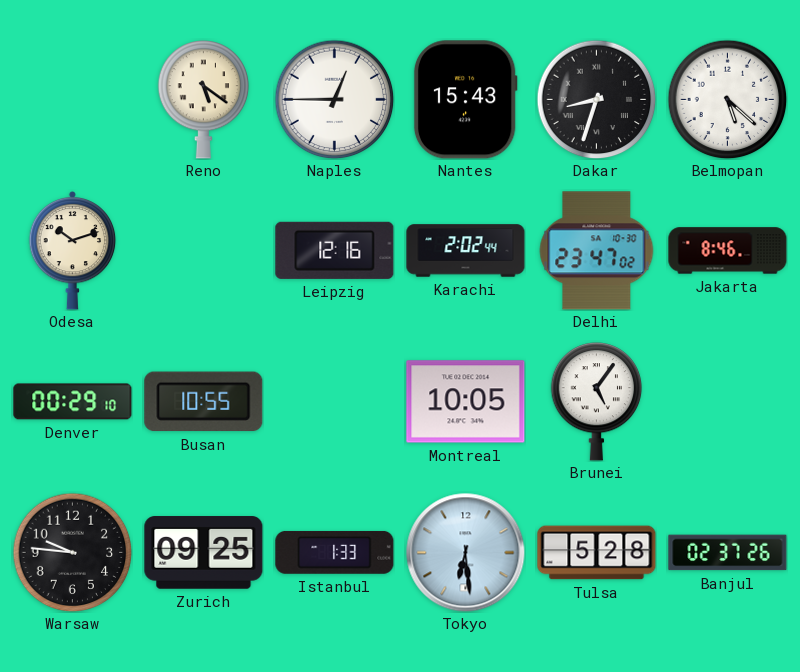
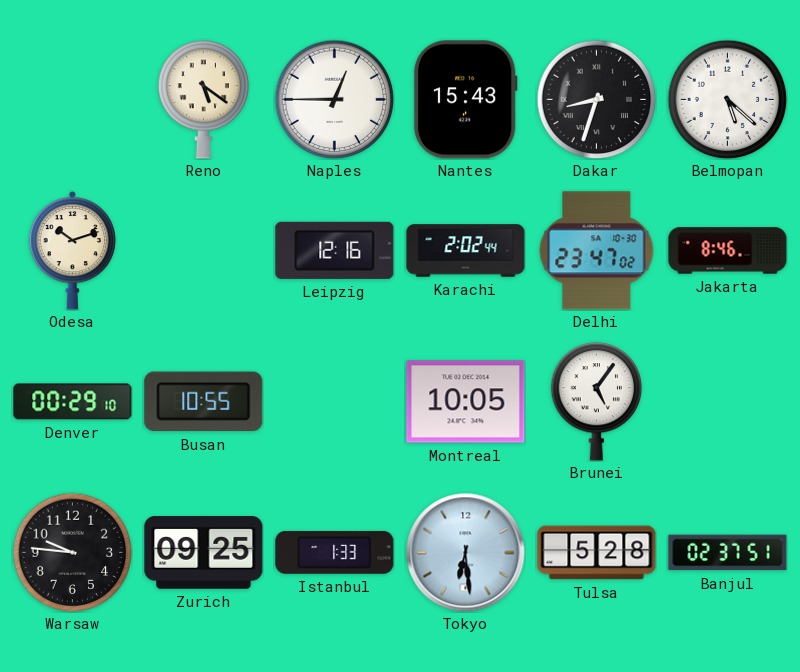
Banjul: 02:37:26 -> 02:37:51 (728, 553)
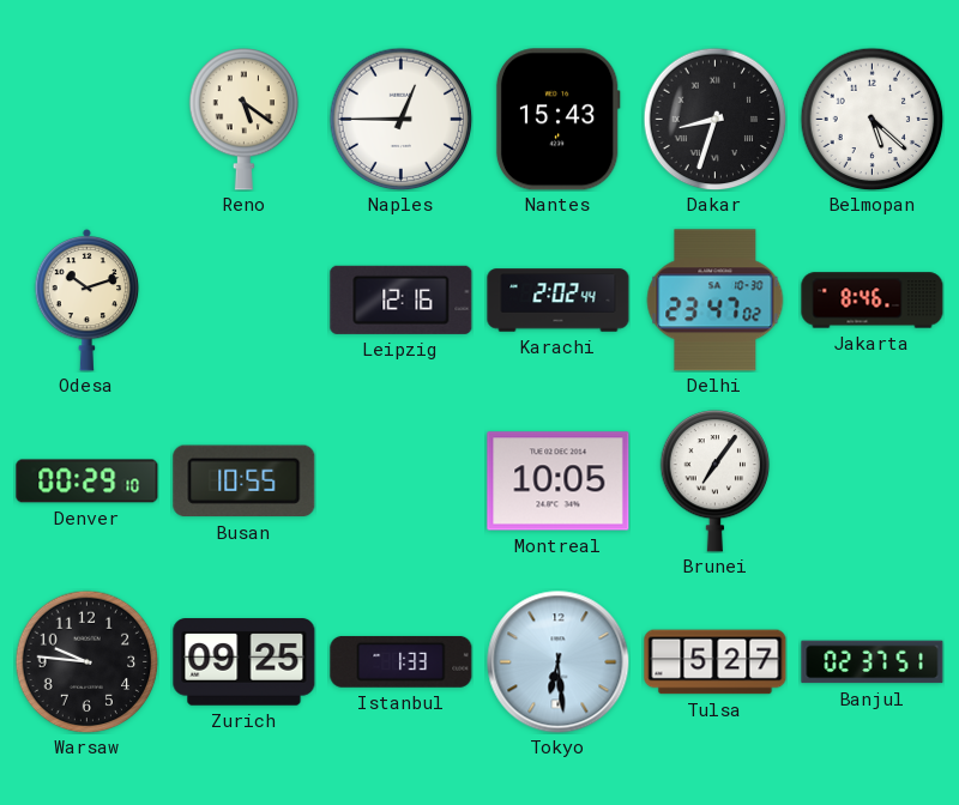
Brunei: 5:06 -> 7:06 (716, 482)
Tulsa: 5:28 -> 5:27 (716, 662)
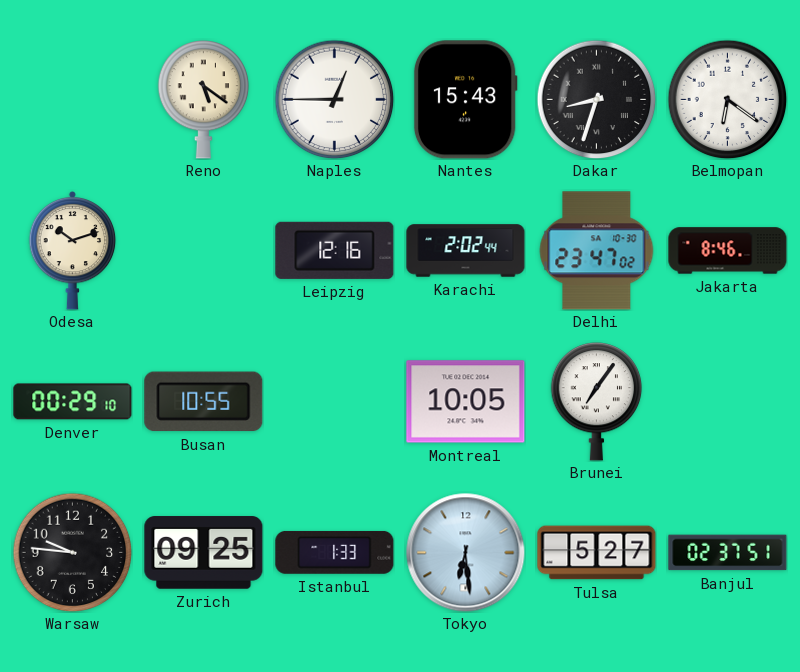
Belmopan: 5:22 -> 6:21 (727, 99)
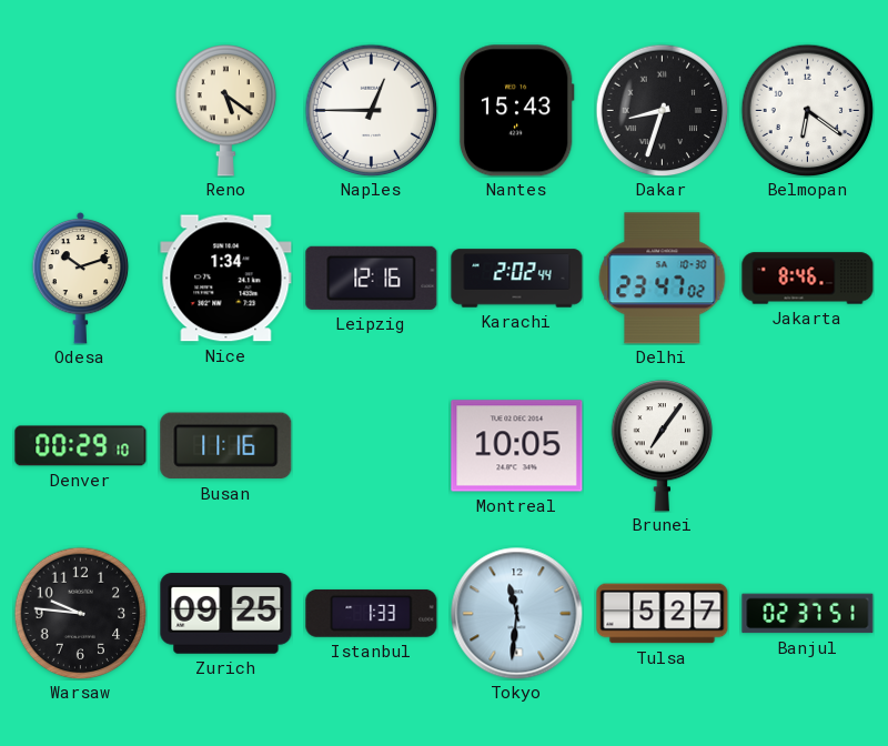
Nice: none -> 1:34 (226, 279)
Busan: 10:55 -> 11:16 (226, 446)
Tokyo: 6:29 -> 11:31 (517, 614)
